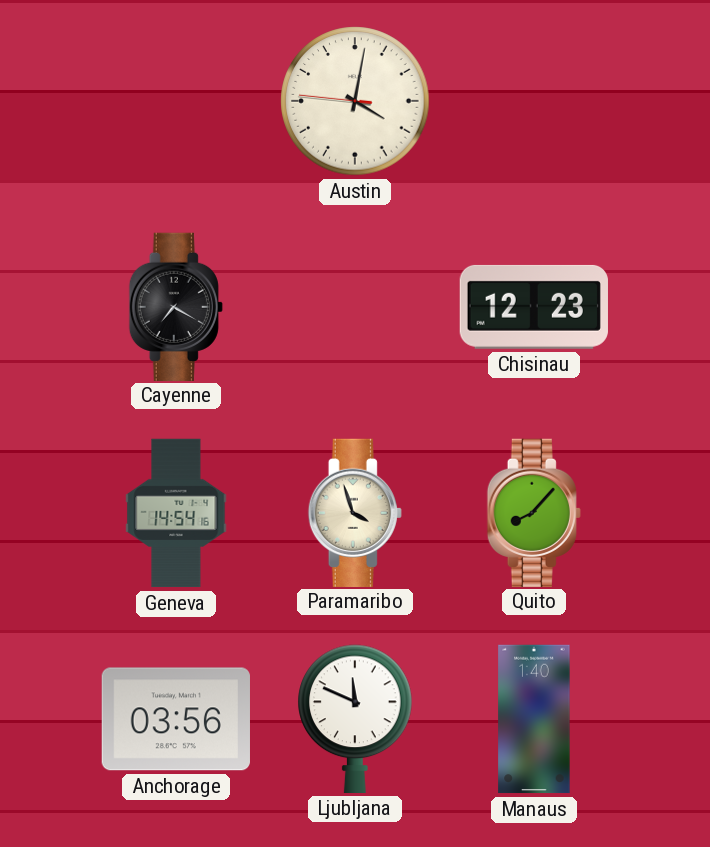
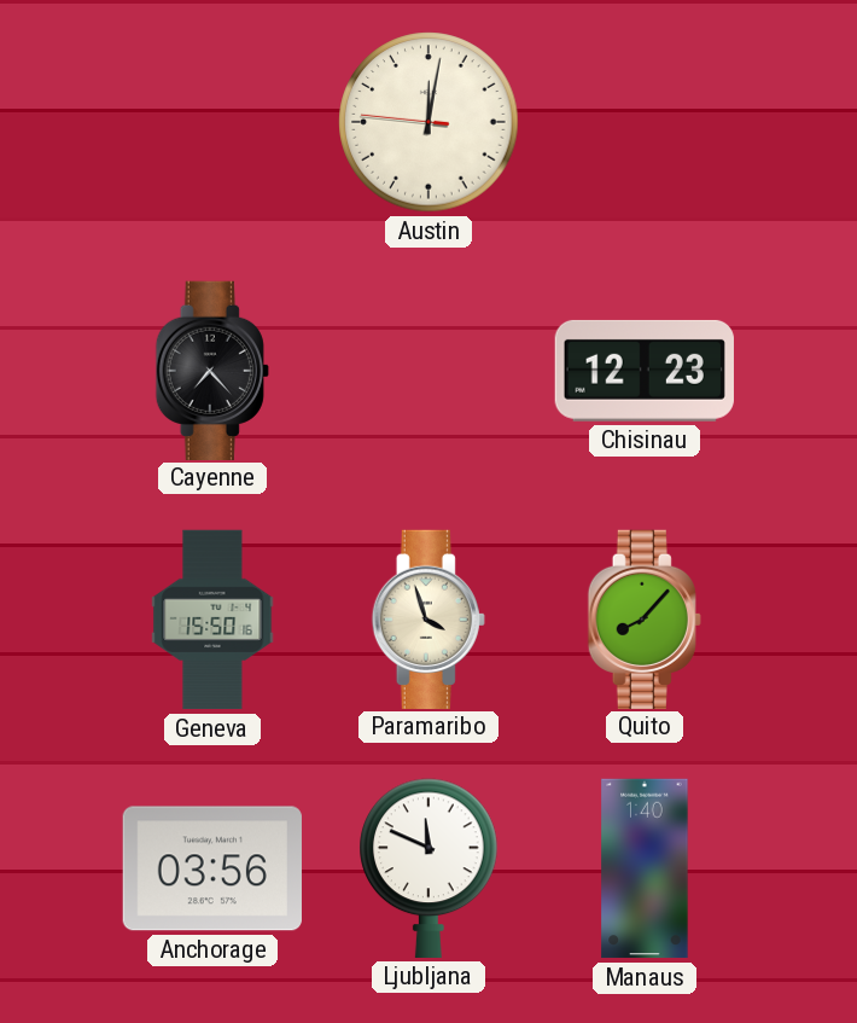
Austin: 4:01 -> 12:01 (428, 122)
Cayenne: 7:20 -> 7:23 (212, 370)
Geneva: 14:54 -> 15:50 (212, 620)
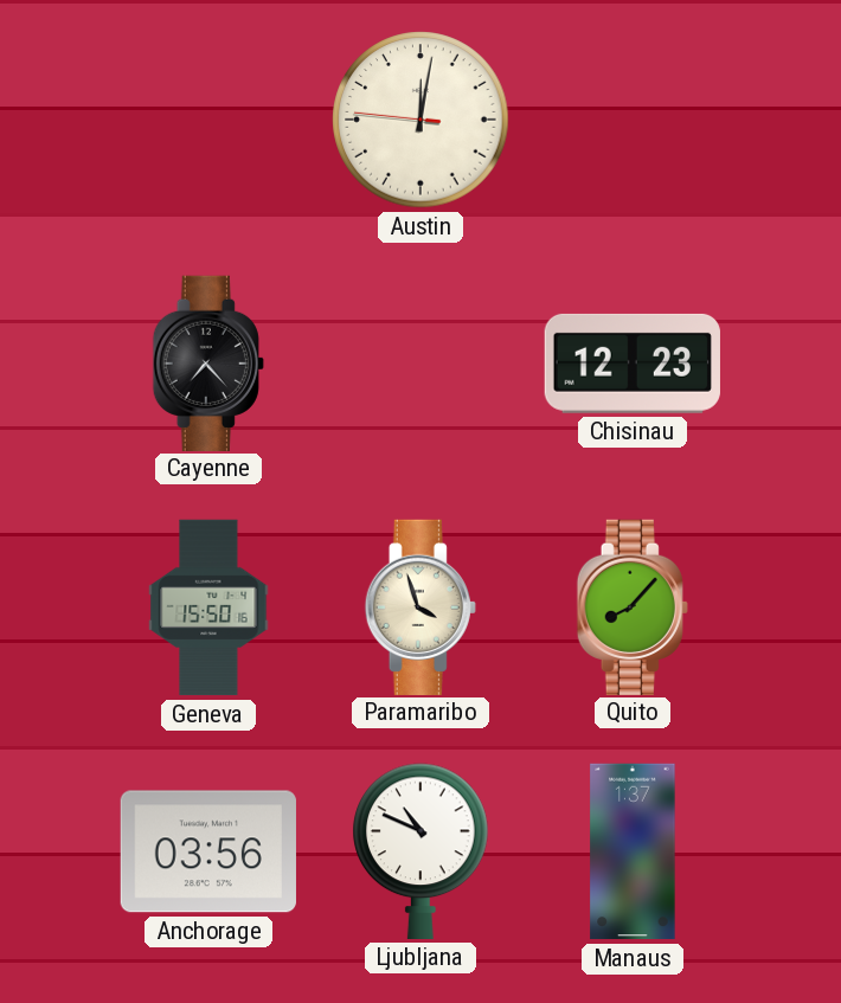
Ljubljana: 11:49 -> 10:49 (420, 851)
Manaus: 1:40 -> 1:37 (633, 851)
